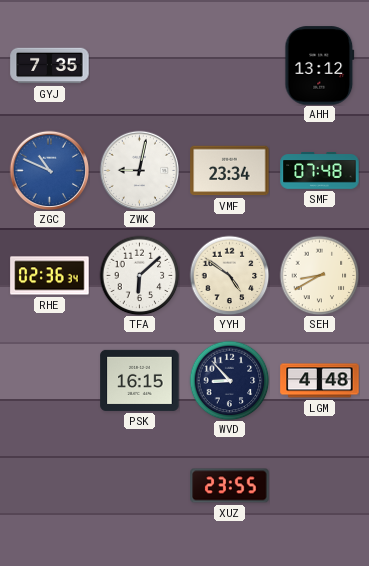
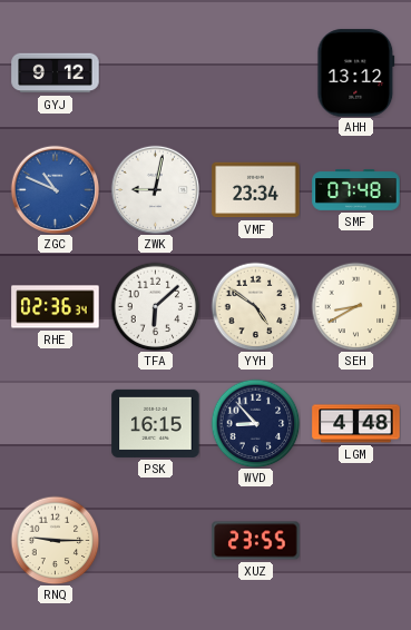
GYJ: 7:35 -> 9:12 (56, 73)
RNQ: none -> 9:15 (55, 540)
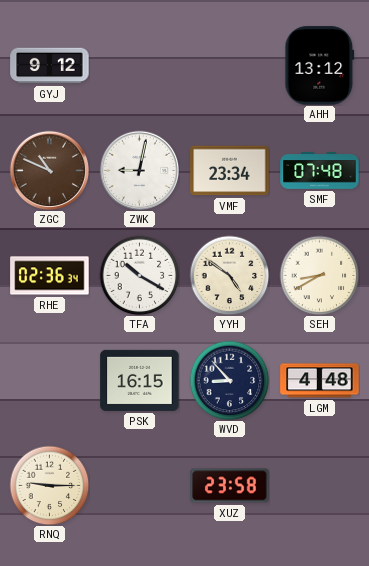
ZGC dial: blue -> brown (49, 170)
TFA: 6:08 -> 10:20 (139, 275)
XUZ: 23:55 -> 23:58 (230, 486)
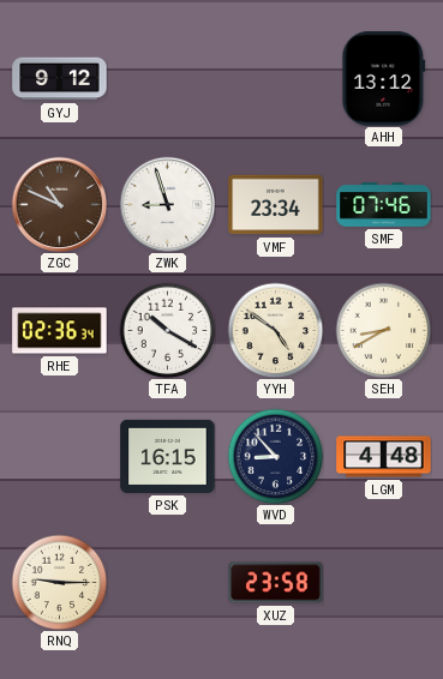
ZWK: 9:02 -> 8:57 (167, 204)
SMF: 07:48 -> 07:46 (384, 205)
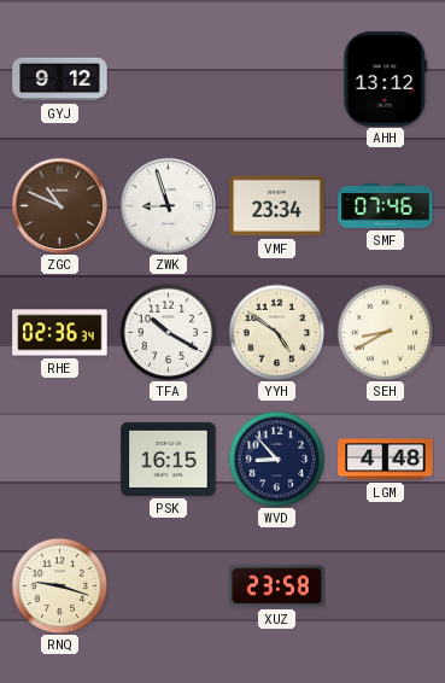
RNQ: 9:15 -> 9:18 (59, 585)
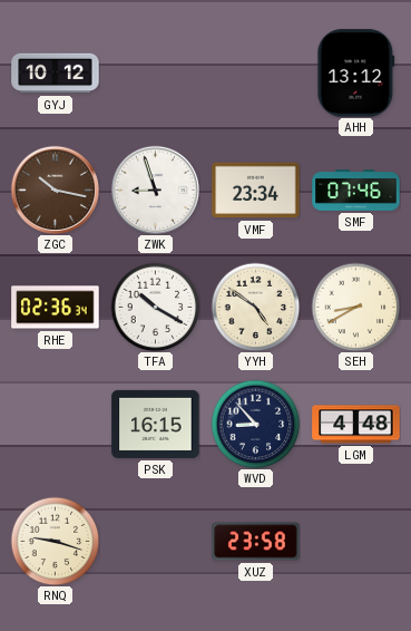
GYJ: 9:12 -> 10:12 (56, 74)
ZGC: 10:49 -> 10:17 (55, 190)
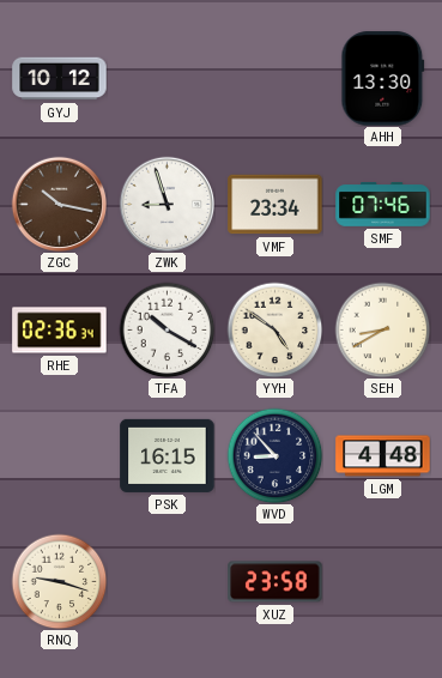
AHH: 13:12 -> 13:30 (383, 79)
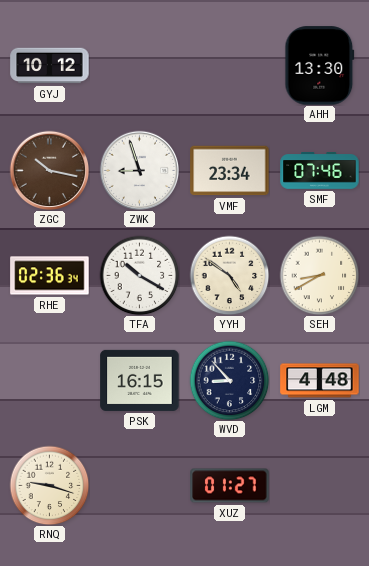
XUZ: 23:58 -> 01:27 (230, 486)
